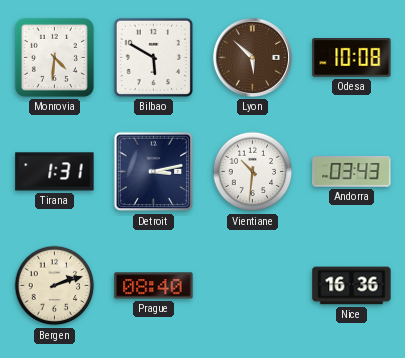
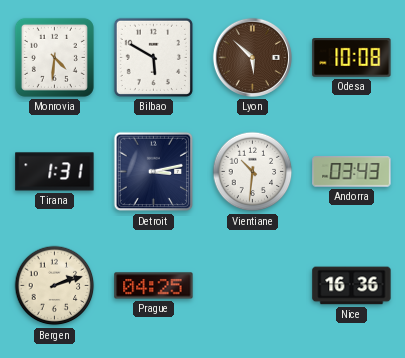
Prague: 08:40 -> 04:25 (154, 286)
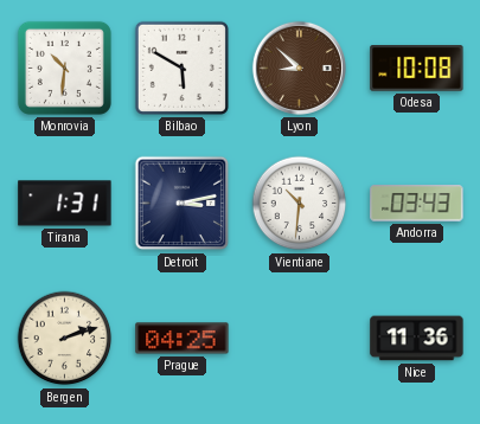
Monrovia: 4:31 -> 10:31 (64, 68)
Lyon: 5:52 -> 8:52 (299, 68)
Nice: 16:36 -> 11:36 (417, 339)
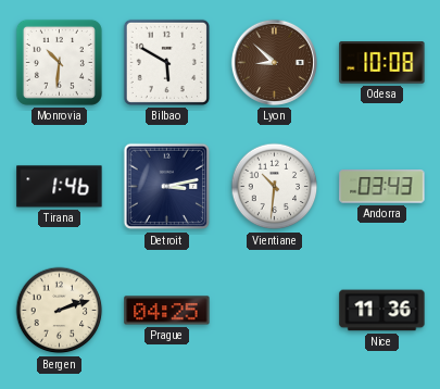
Tirana: 1:31 -> 1:46 (60, 187)
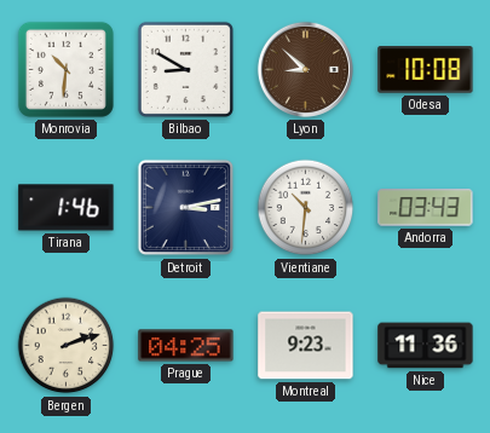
Bilbao: 5:50 -> 8:50 (185, 69)
Montreal: none -> 9:23 (306, 346)
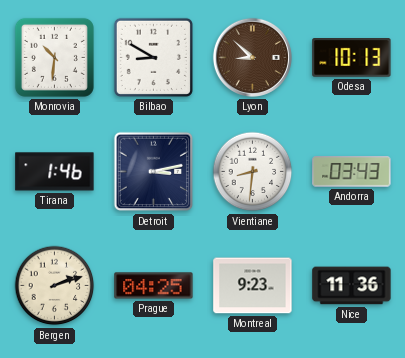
Odesa: 10:08 -> 10:13 (352, 58)
Vientiane: 10:31 -> 8:31 (253, 172)
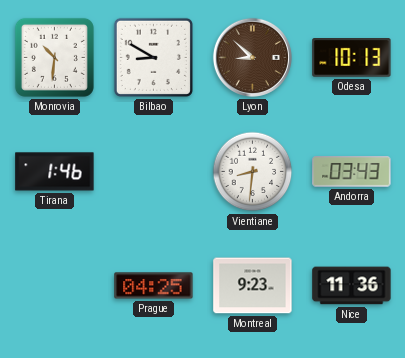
Detroit: 3:13 -> none (154, 172)
Bergen: 2:12 -> none (55, 286)
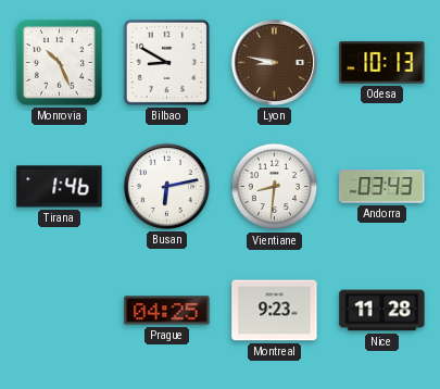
Monrovia: 10:31 -> 10:26 (59, 62)
Lyon: 8:52 -> 8:47 (274, 62)
Busan: none -> 6:13 (166, 186)
Nice: 11:36 -> 11:28 (382, 311)
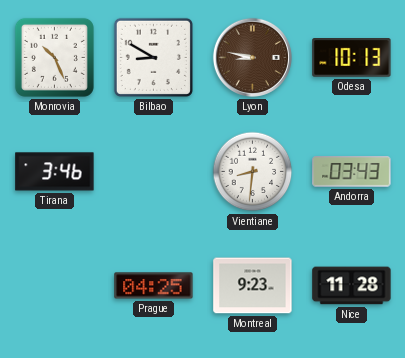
Tirana: 1:46 -> 3:46 (55, 172)
Busan: 6:13 -> none (166, 186)
